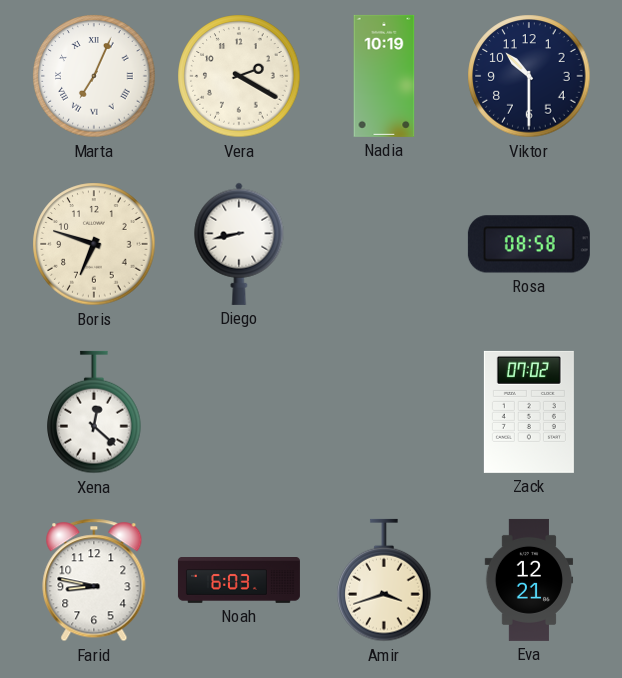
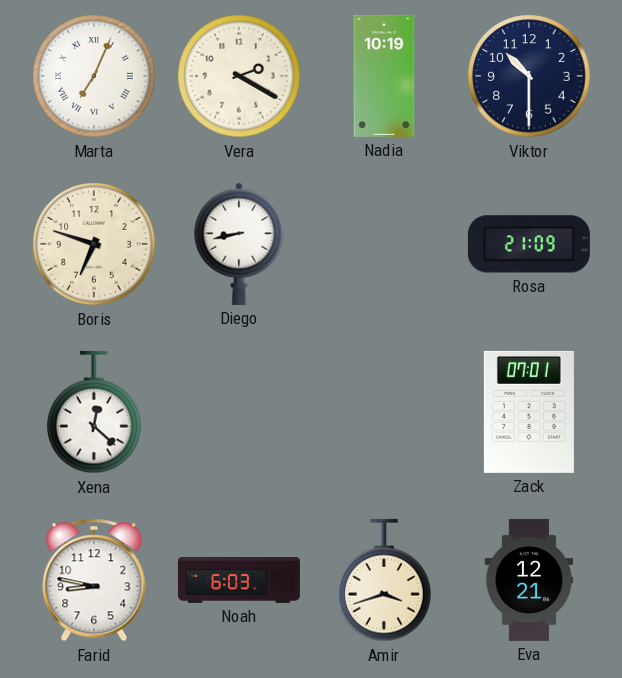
Rosa: 08:58 -> 21:09 (529, 244)
Zack: 07:02 -> 07:01 (529, 412)
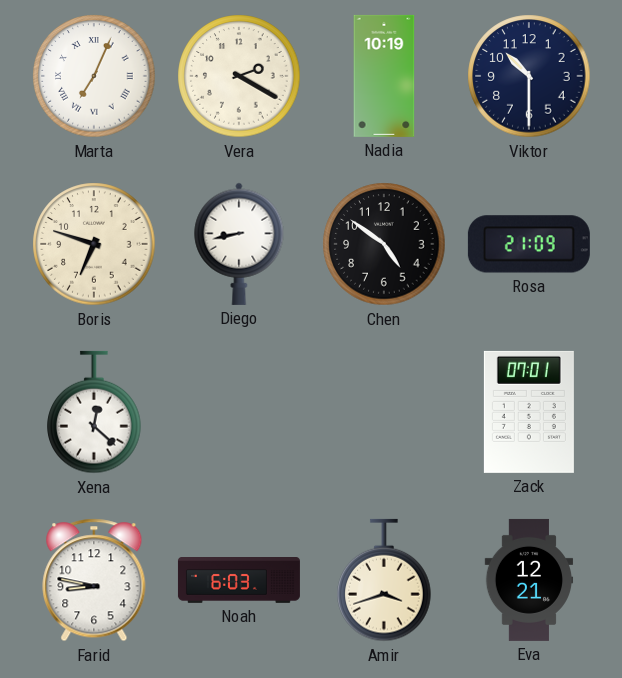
Chen: none -> 4:51 (384, 244)
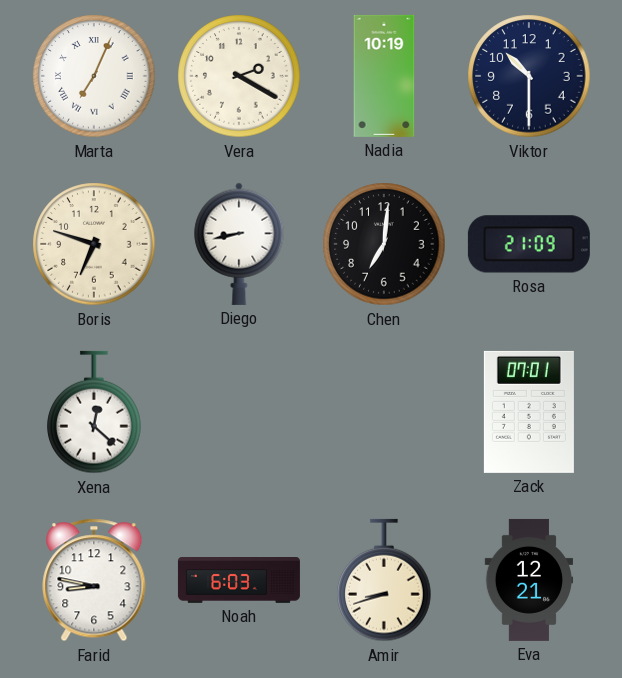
Chen: 4:51 -> 7:01 (384, 244)
Amir: 3:42 -> 8:42 (384, 580)
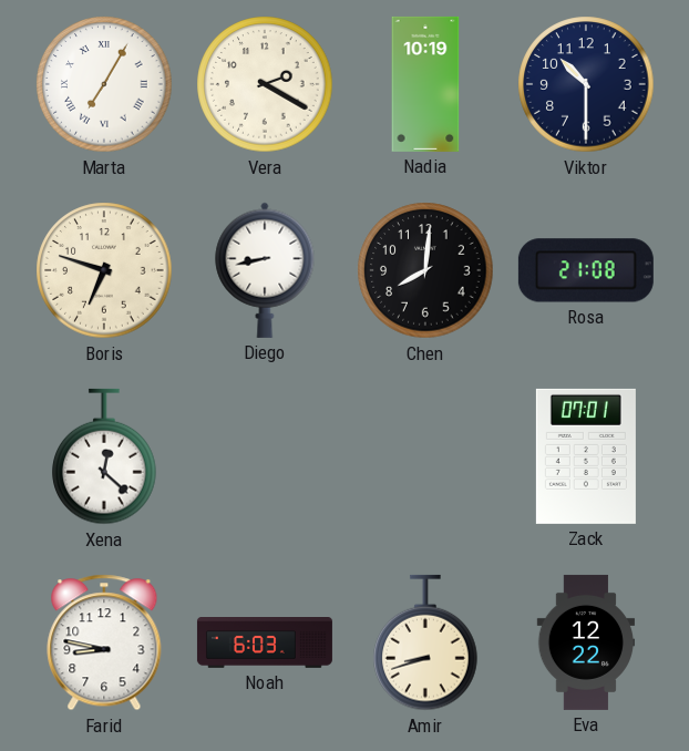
Marta: 7:04 -> 7:05 (104, 84)
Chen: 7:01 -> 8:01 (425, 270)
Rosa: 21:09 -> 21:08 (586, 270)
Eva: 12:21 -> 12:22 (586, 642)
